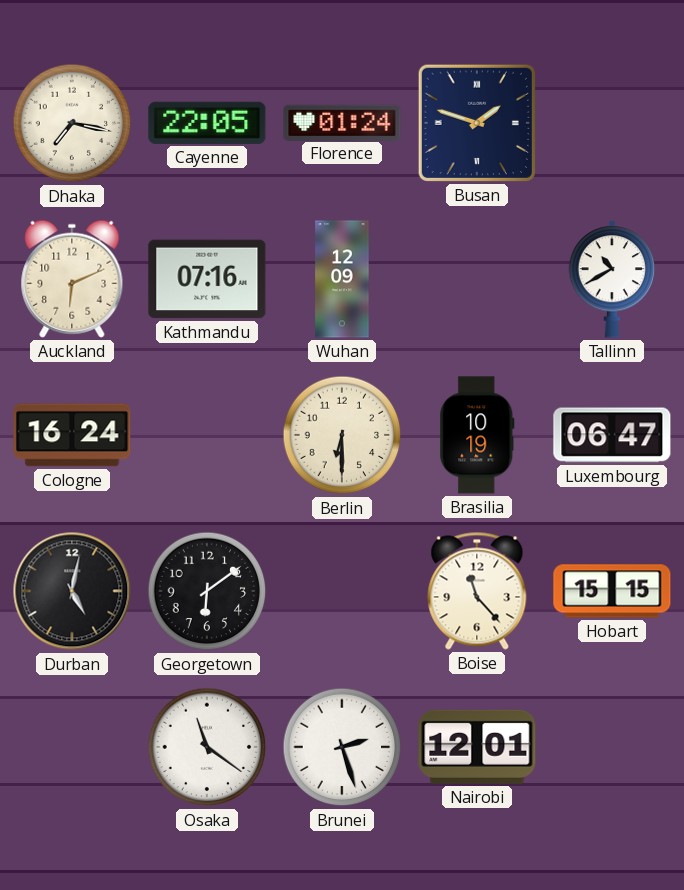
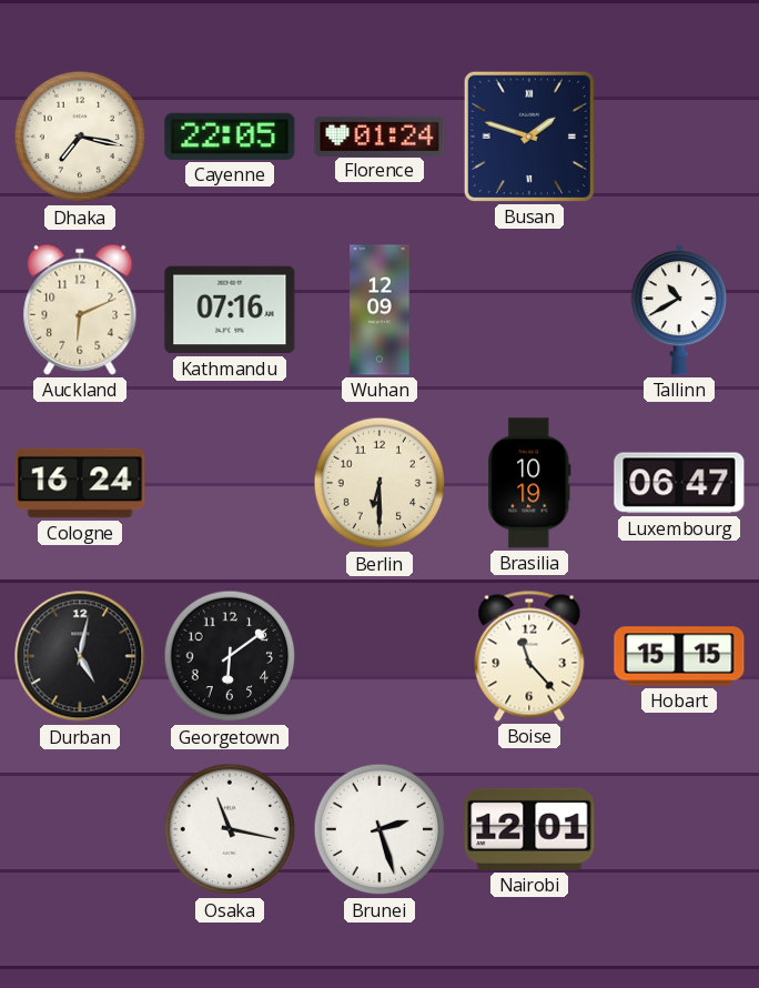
Osaka: 11:21 -> 11:17 (230, 829)
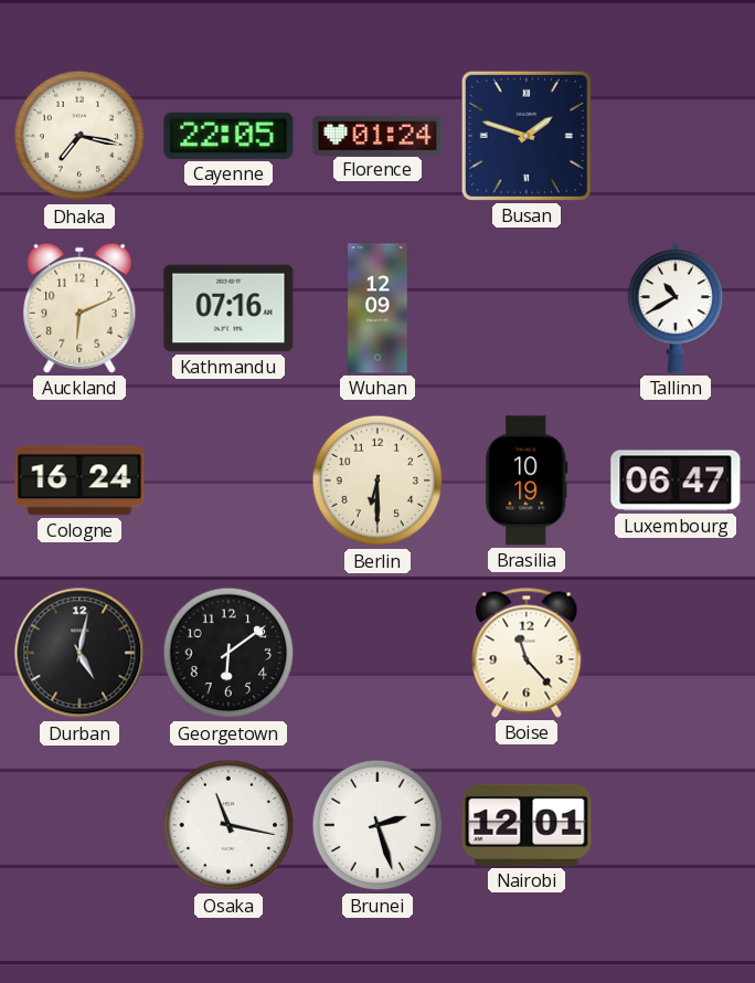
Hobart: 15:15 -> none (679, 656)
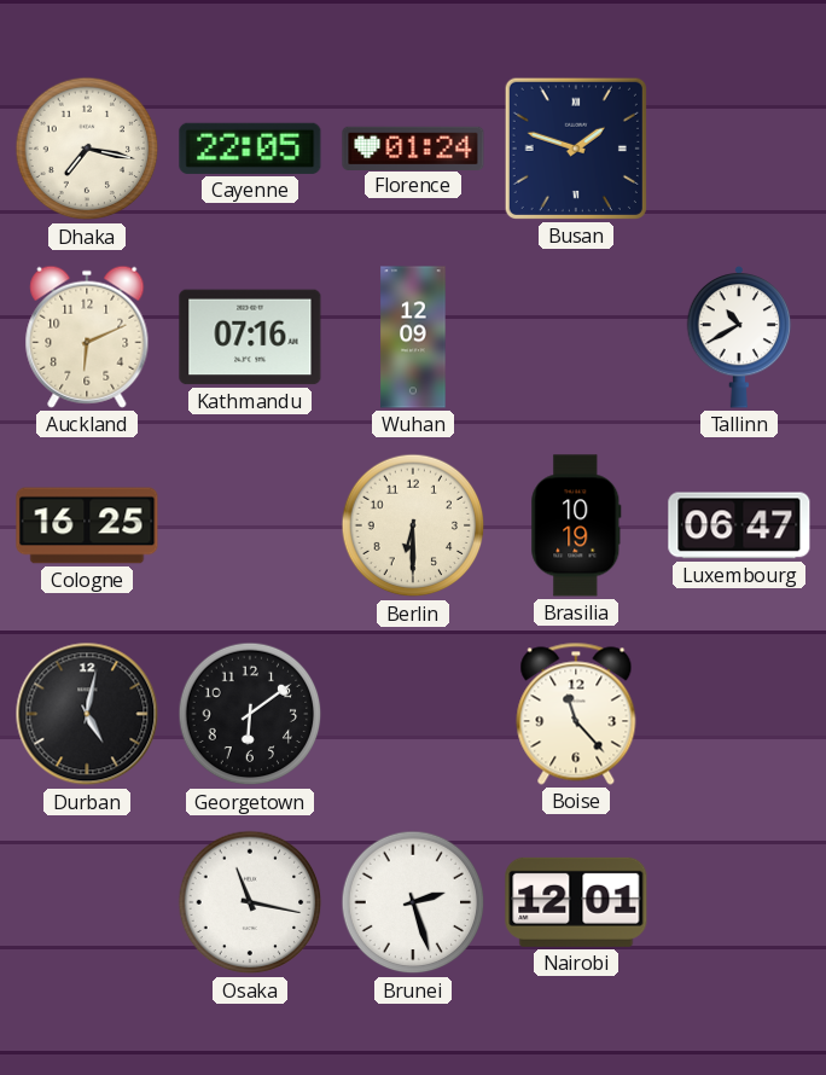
Cologne: 16:24 -> 16:25 (87, 525)
